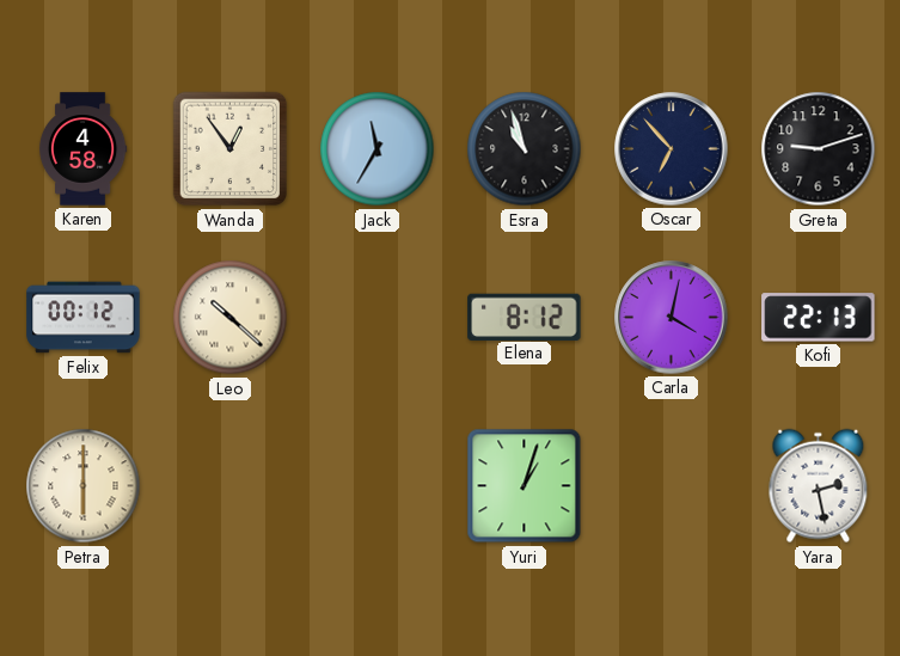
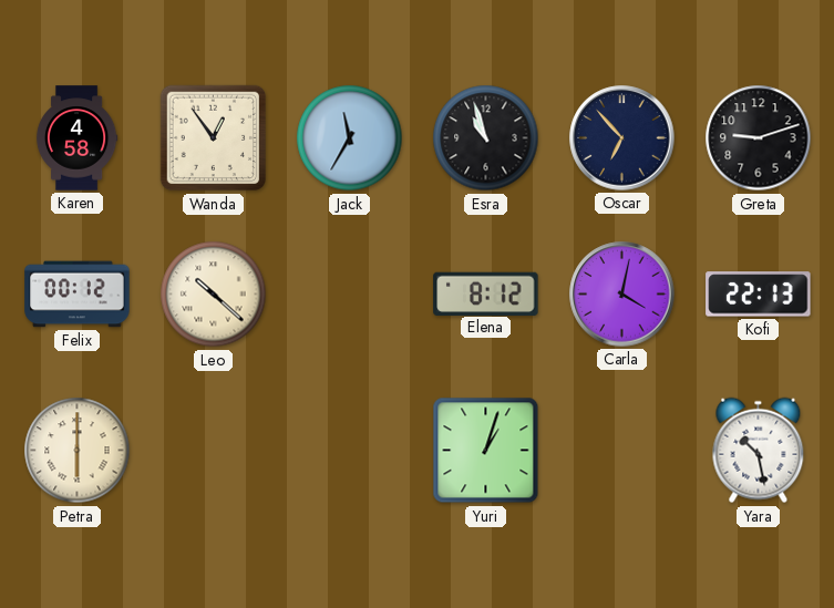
Yara: 2:28 -> 10:28 (759, 451)
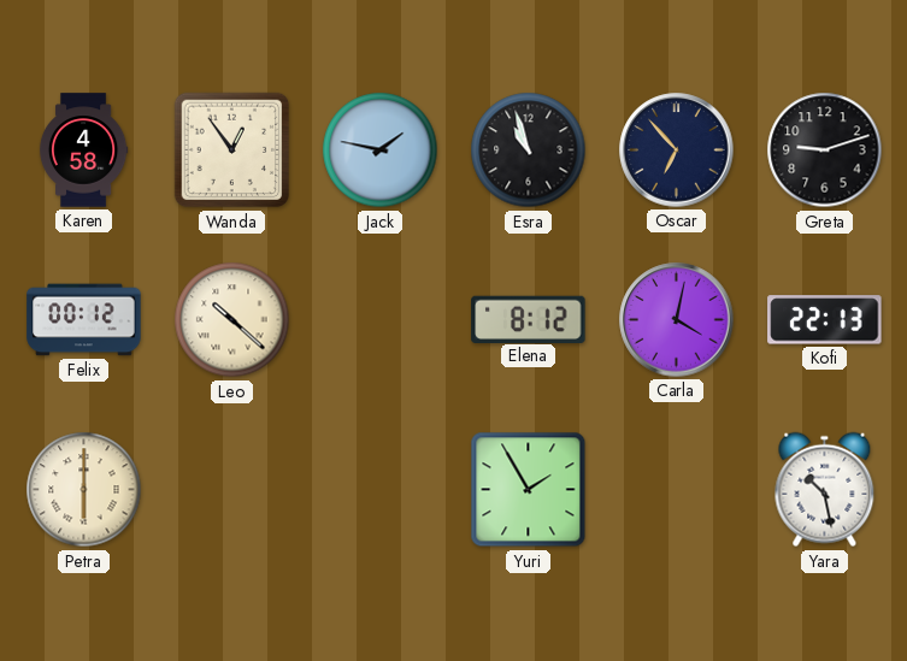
Jack: 11:35 -> 1:47 (381, 151)
Yuri: 1:03 -> 1:55 (529, 490)
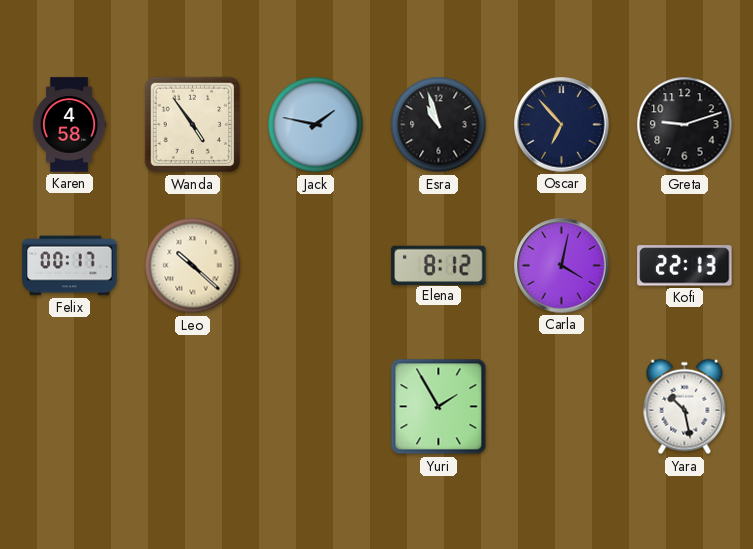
Wanda: 12:54 -> 4:54 (193, 125)
Felix: 00:12 -> 00:17 (70, 266)
Petra: 6:00 -> none (84, 490)
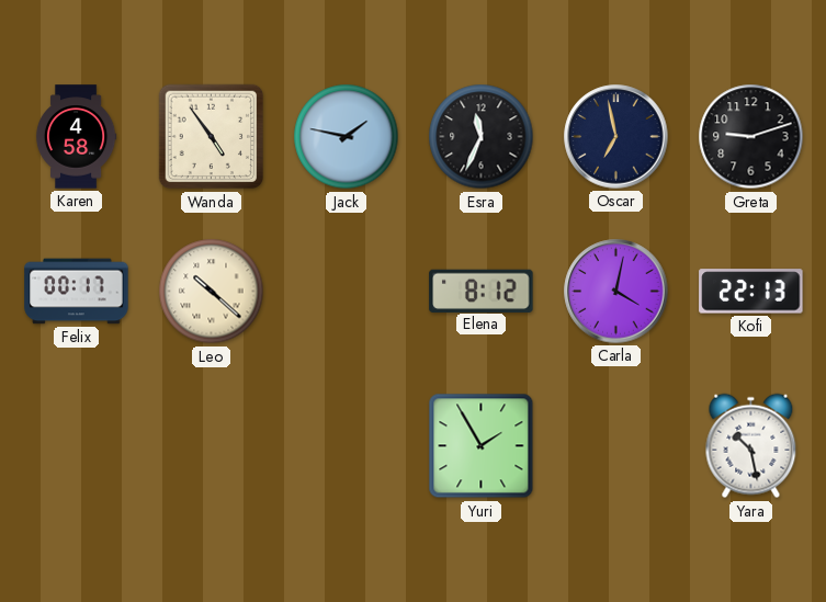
Esra: 10:57 -> 11:34 (482, 137)
Oscar: 6:53 -> 6:58 (616, 137)
